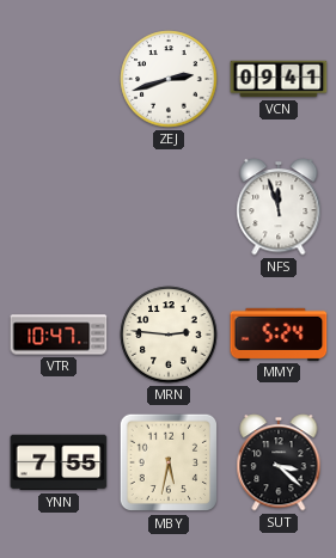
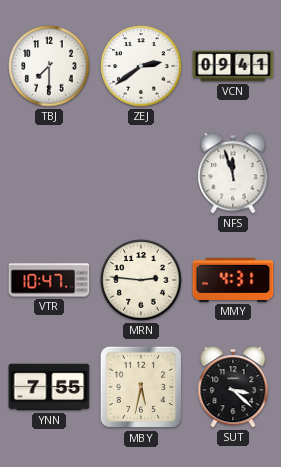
TBJ: none -> 7:30 (49, 66)
ZEJ: 2:42 -> 2:39 (141, 66)
MMY: 5:24 -> 4:31 (233, 280)
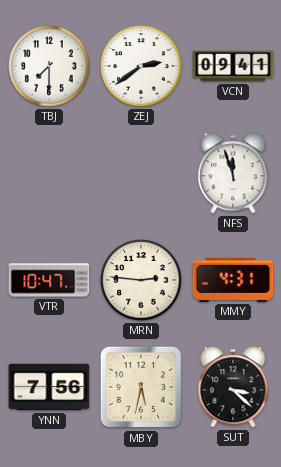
YNN: 7:55 -> 7:56 (49, 387)
